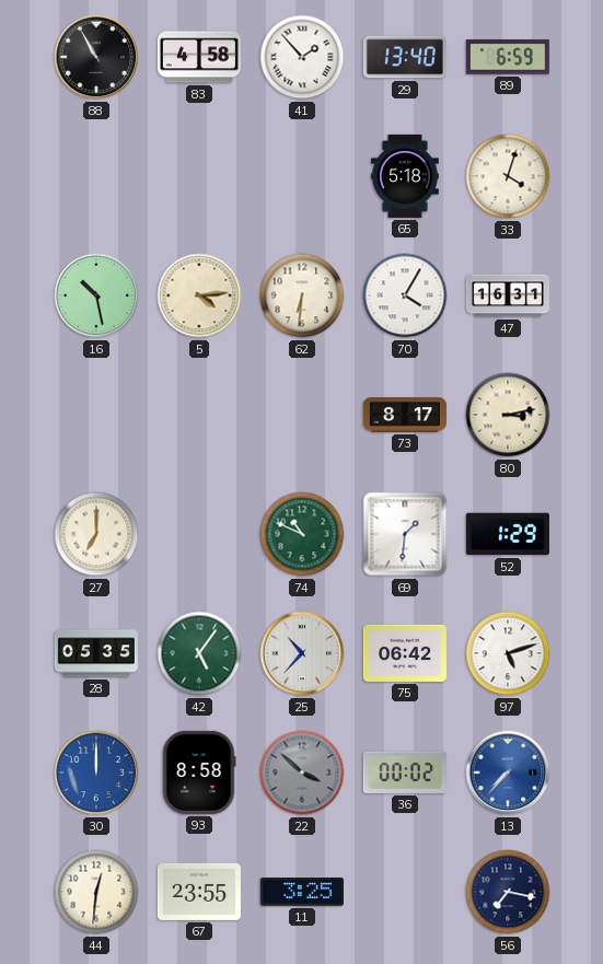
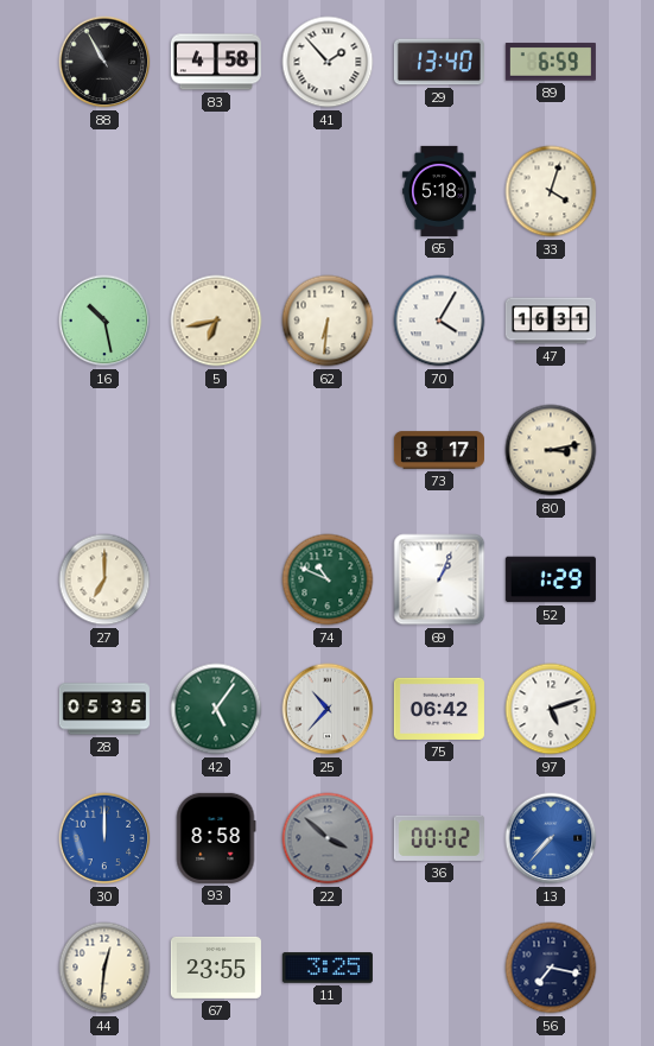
5: 4:14 -> 6:43 (216, 321)
69: 1:31 -> 1:04 (439, 579)
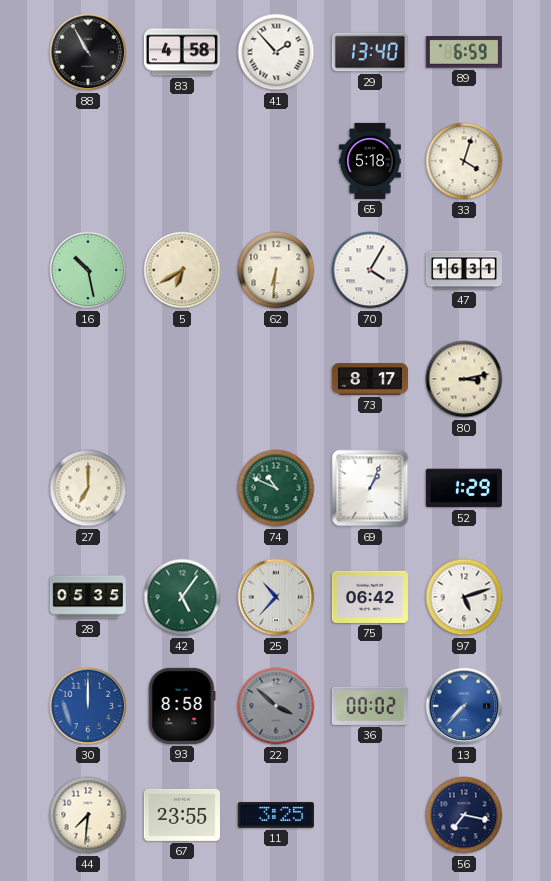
5: 6:43 -> 6:40 (182, 270)
44: 12:31 -> 7:31 (88, 815)
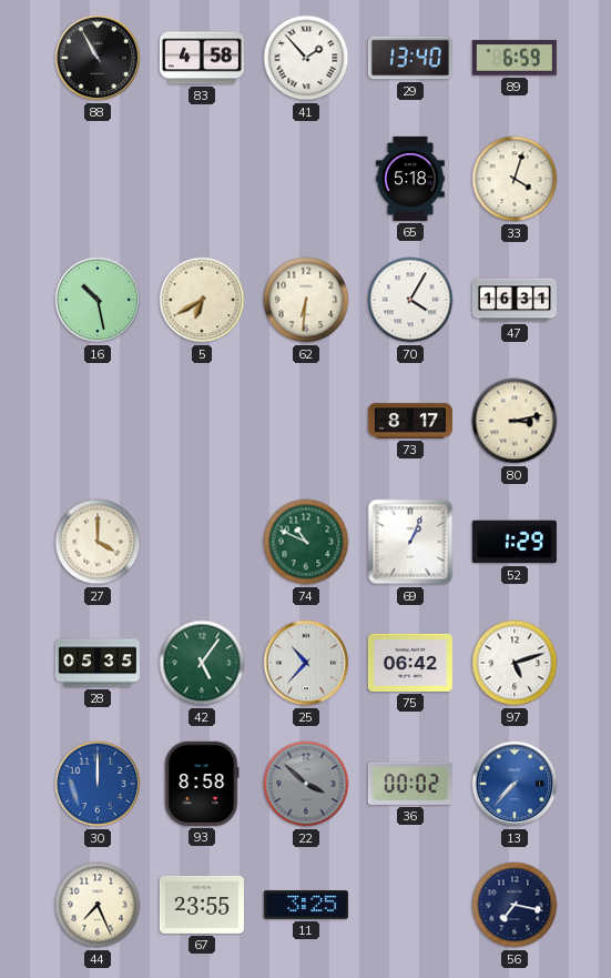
27: 7:00 -> 4:00 (98, 542)
44: 7:31 -> 7:26 (98, 905)
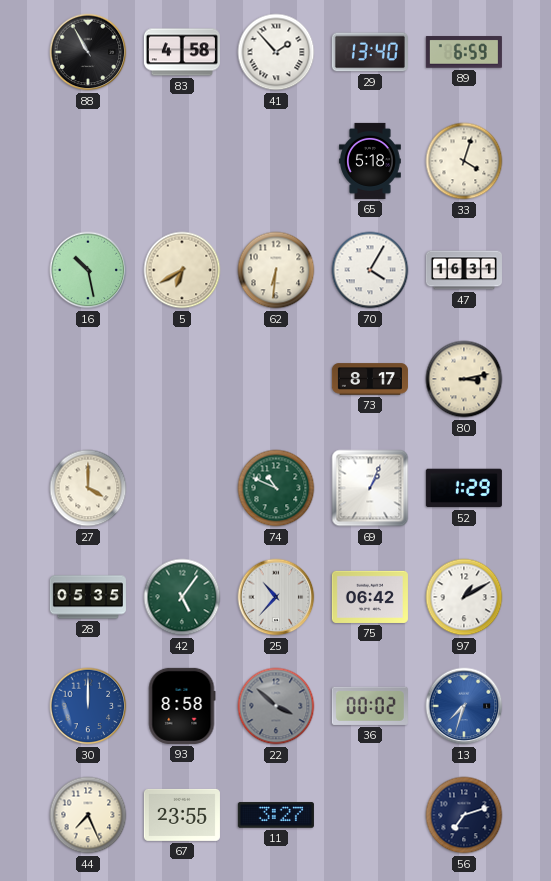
97: 5:12 -> 1:10 (464, 597)
13: 7:37 -> 7:33 (464, 706)
11: 3:25 -> 3:27 (276, 815)
56: 7:17 -> 7:12 (464, 815)
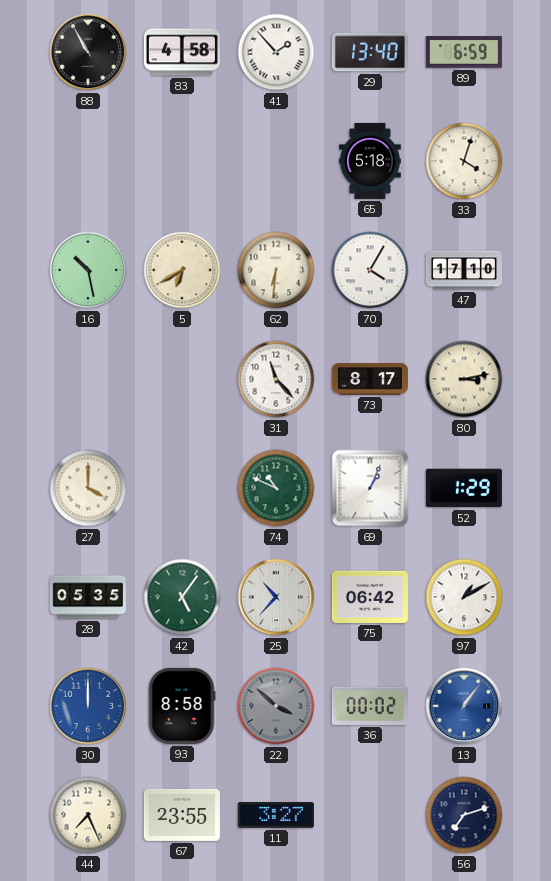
47: 16:31 -> 17:10 (464, 270)
31: none -> 11:23 (276, 379)
13: 7:33 -> 1:06 (464, 706)
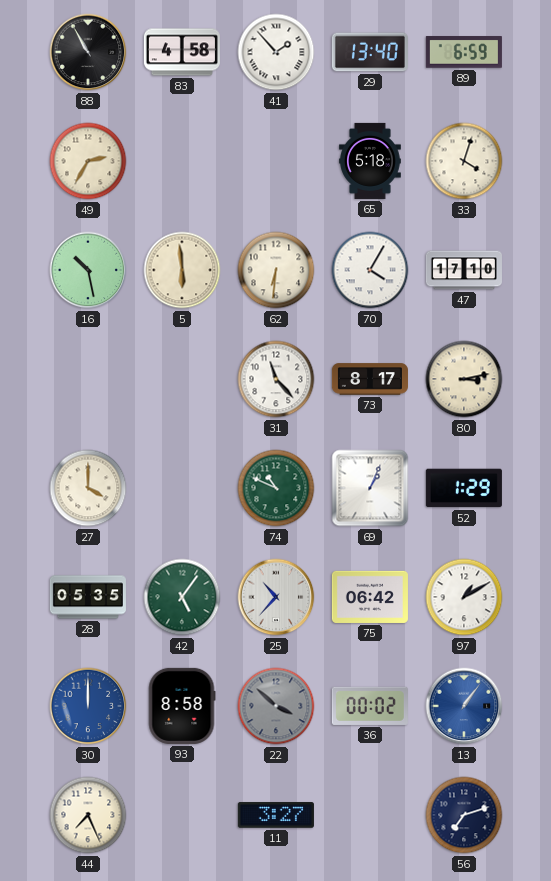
49: none -> 2:35 (88, 161)
5: 6:40 -> 5:59 (182, 270)
67: 23:55 -> none (182, 815)
